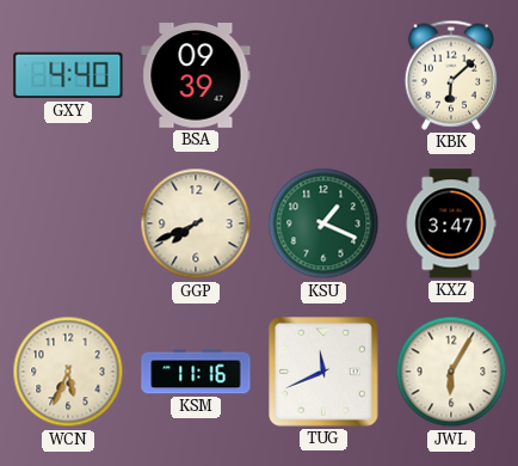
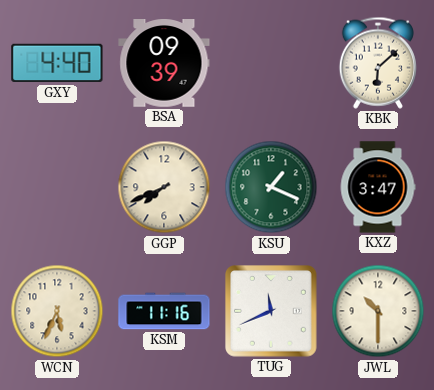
JWL: 6:05 -> 10:30 (378, 311)
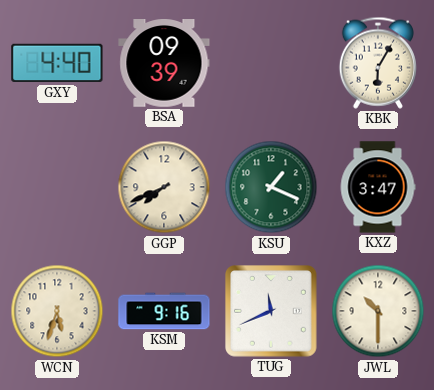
KBK: 6:08 -> 6:05 (378, 63)
WCN: 5:34 -> 5:33 (57, 311)
KSM: 11:16 -> 9:16 (164, 311)
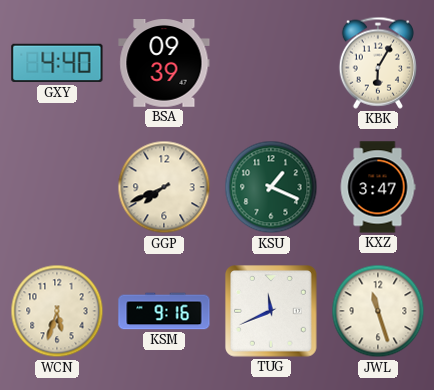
JWL: 10:30 -> 11:27 (378, 311)
